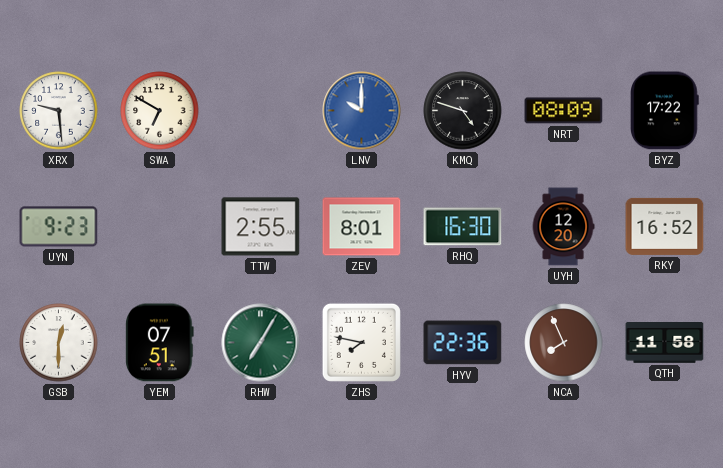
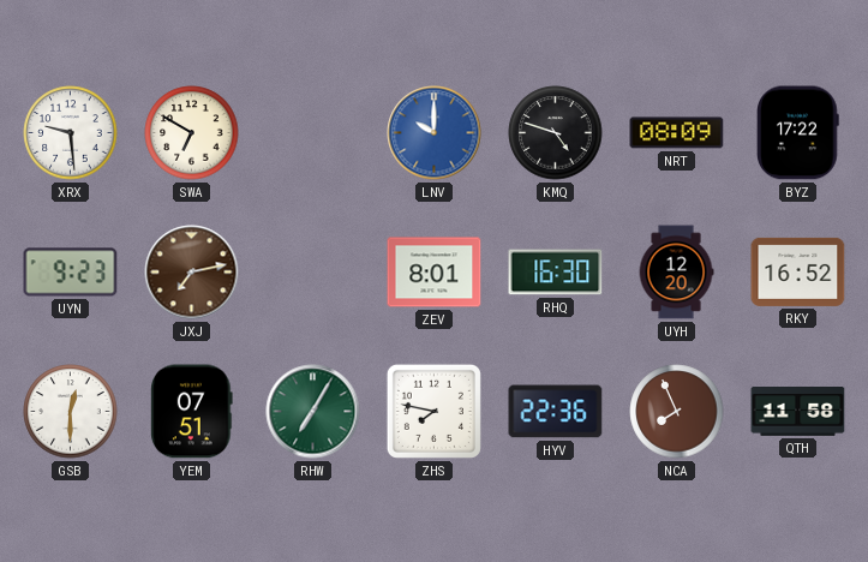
JXJ: none -> 7:13 (192, 273)
TTW: 2:55 -> none (261, 227)
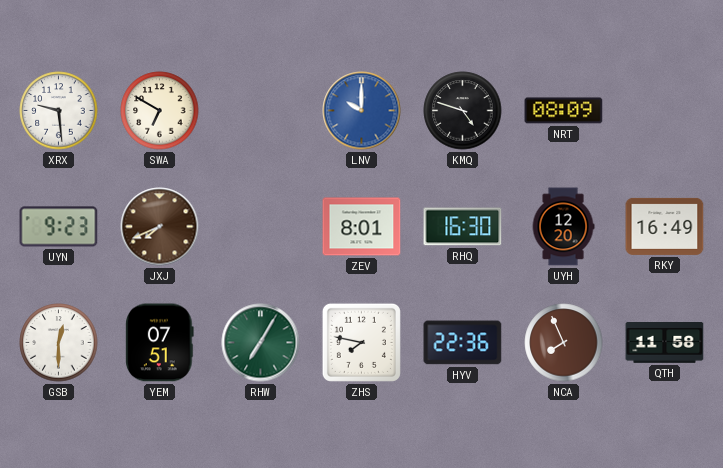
BYZ: 17:22 -> none (798, 133)
JXJ: 7:13 -> 7:41 (160, 227)
RKY: 16:52 -> 16:49 (665, 226)
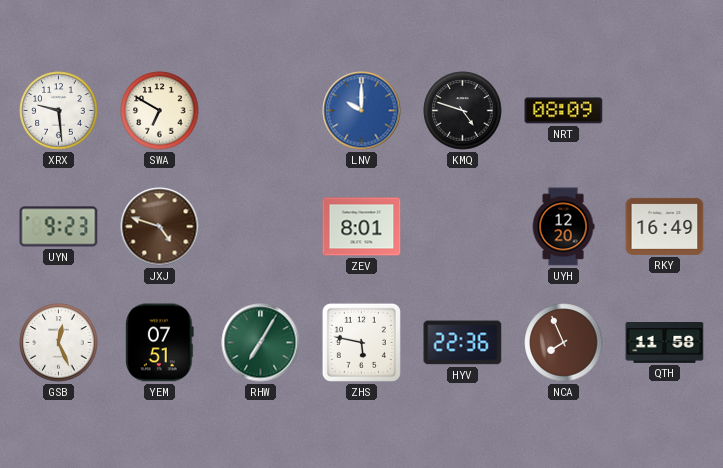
JXJ: 7:41 -> 4:48 (160, 227)
RHQ: 16:30 -> none (463, 227)
GSB: 12:30 -> 12:26 (59, 343)
ZHS: 7:47 -> 5:47 (361, 342)
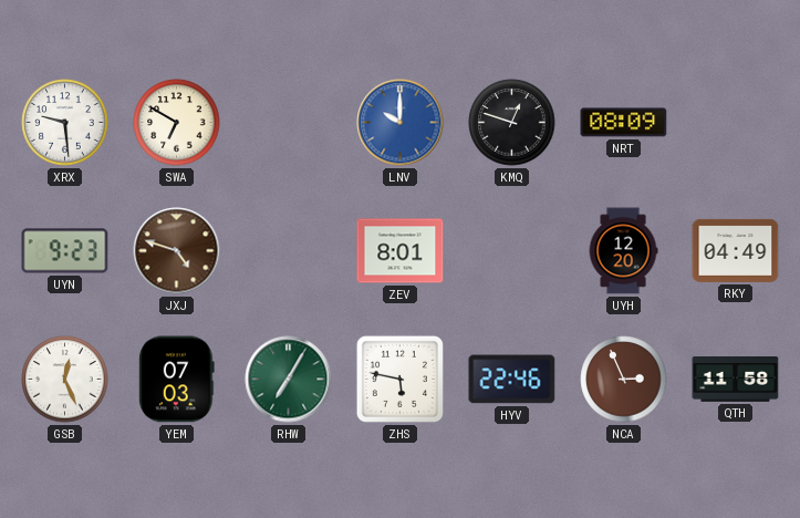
KMQ: 4:48 -> 12:48 (512, 123)
RKY: 16:49 -> 04:49 (736, 250)
YEM: 07:51 -> 07:03 (177, 380)
HYV: 22:36 -> 22:46 (512, 380)
NCA: 7:56 -> 2:56 (624, 380)
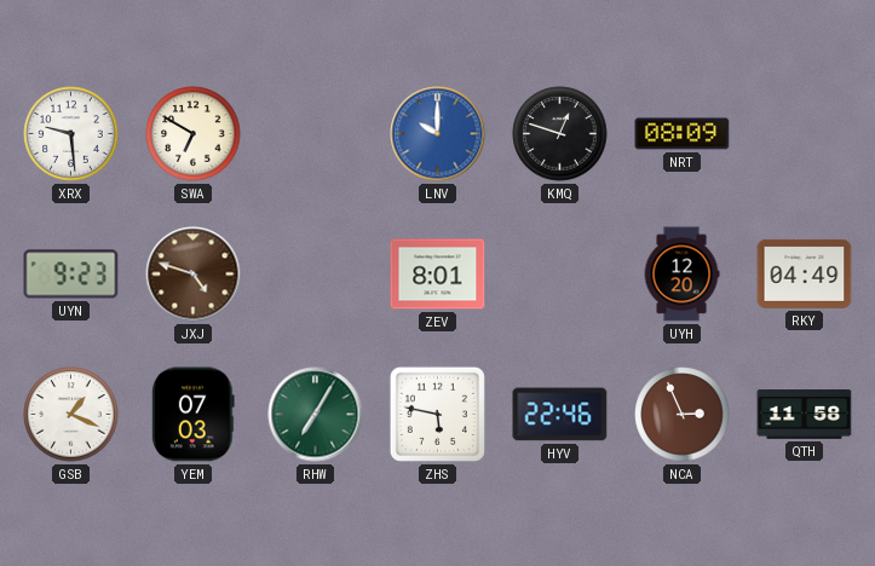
GSB: 12:26 -> 1:19 (71, 415)
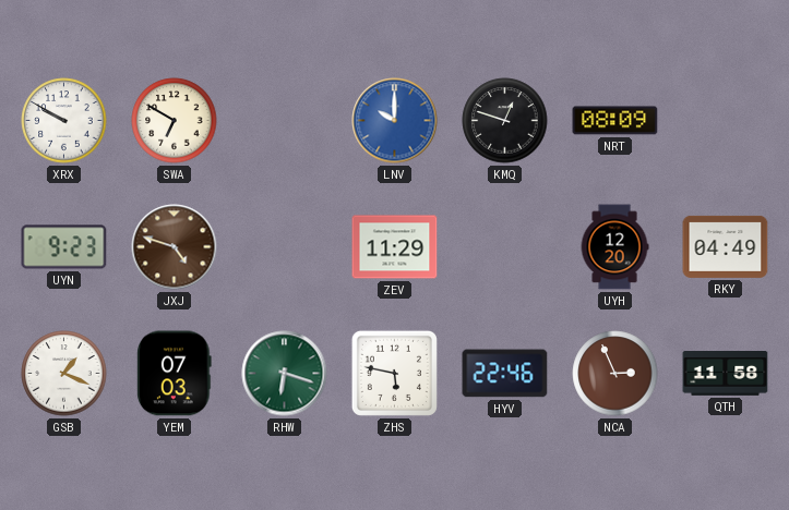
XRX: 9:29 -> 9:50 (64, 121)
ZEV: 8:01 -> 11:29 (395, 247)
RHW: 7:05 -> 6:18 (285, 374)
